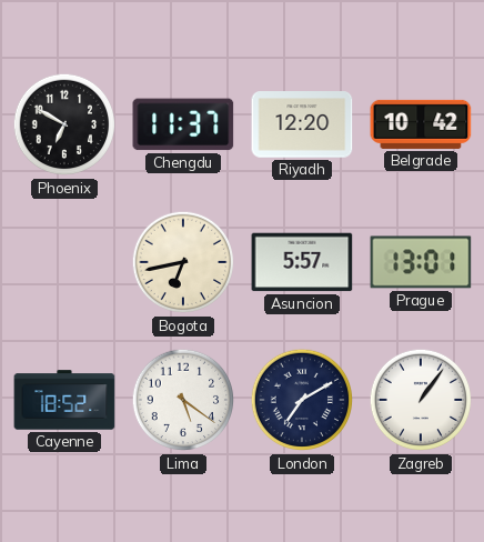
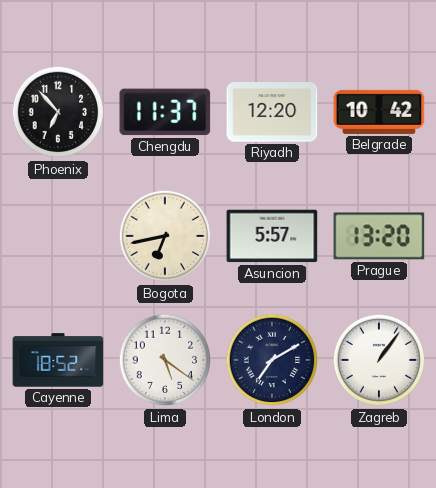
Phoenix: 6:50 -> 6:53 (58, 112)
Prague: 13:01 -> 13:20 (379, 236)
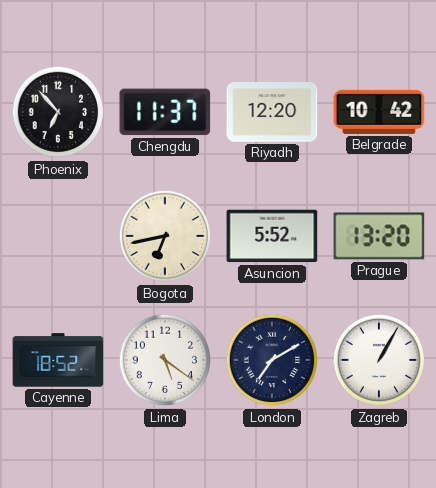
Asuncion: 5:57 -> 5:52 (272, 236)
Zagreb: 1:06 -> 1:05 (379, 360)
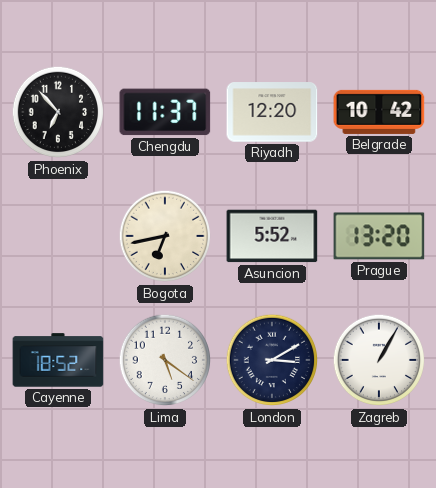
London: 7:10 -> 3:10 (272, 360)
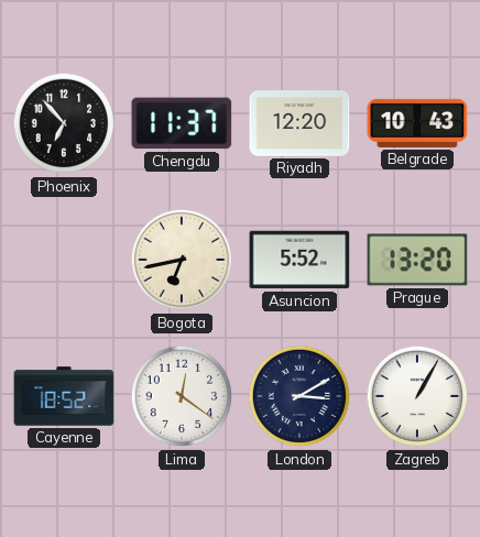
Belgrade: 10:42 -> 10:43 (417, 123)
Lima: 5:21 -> 12:21 (182, 396)
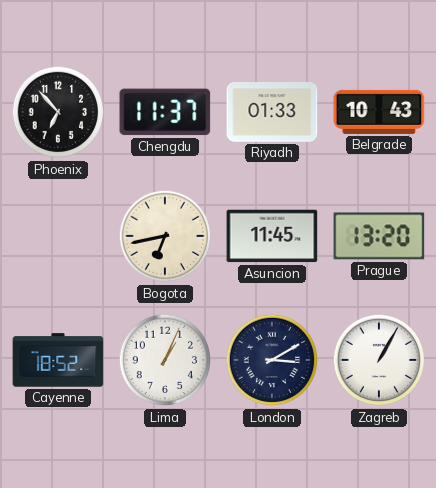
Riyadh: 12:20 -> 01:33 (272, 112)
Asuncion: 5:52 -> 11:45 (272, 236)
Lima: 12:21 -> 1:04 (165, 360)
